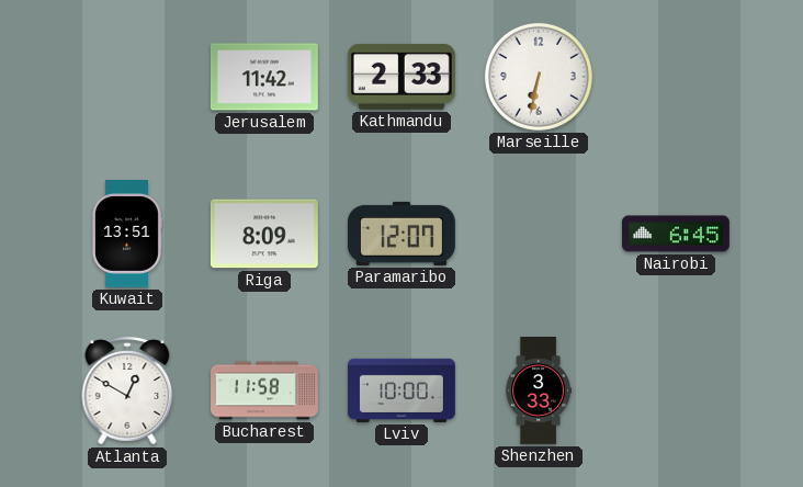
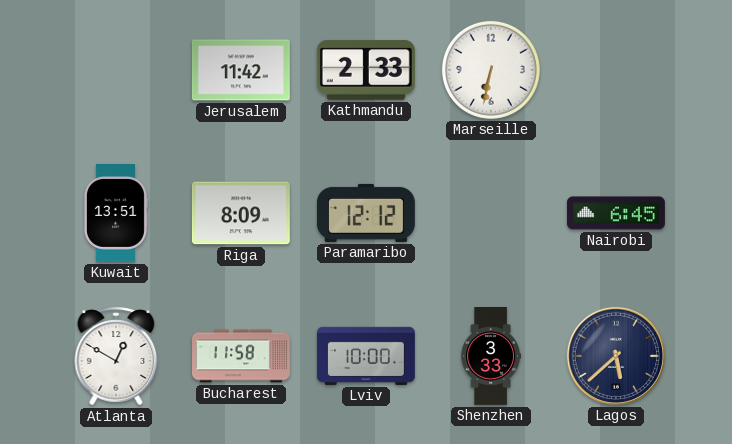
Paramaribo: 12:07 -> 12:12 (366, 213)
Lagos: none -> 5:38 (616, 356)
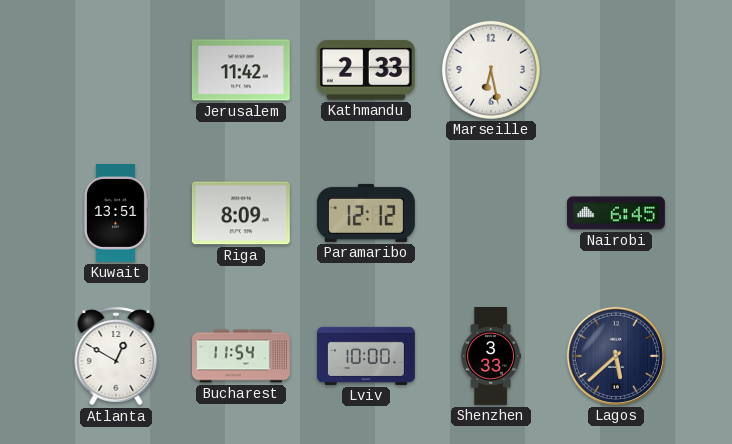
Marseille: 6:32 -> 6:28 (491, 70)
Bucharest: 11:58 -> 11:54 (242, 356)
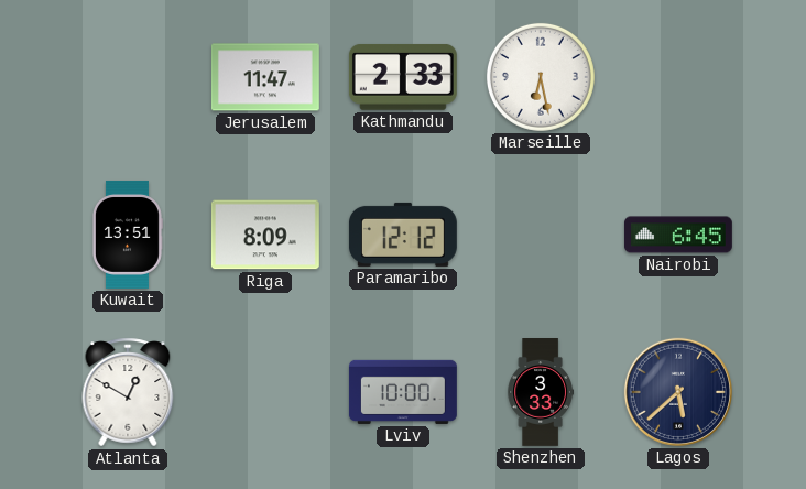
Jerusalem: 11:42 -> 11:47 (265, 77)
Bucharest: 11:54 -> none (242, 356)
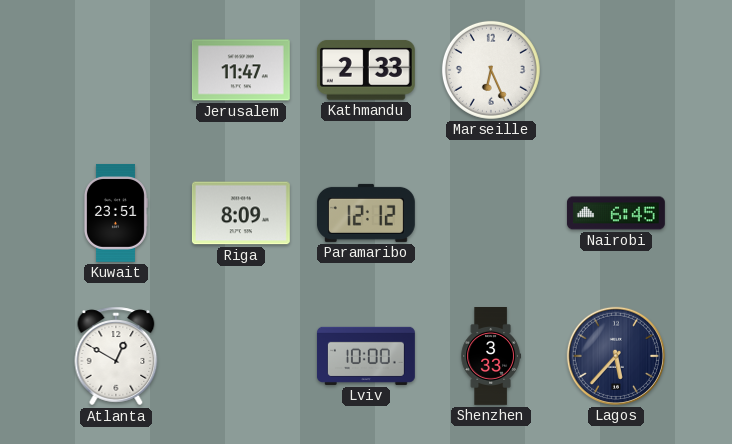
Marseille: 6:28 -> 6:26 (491, 70)
Kuwait: 13:51 -> 23:51 (115, 213)
Lagos: 5:38 -> 5:37 (616, 356)
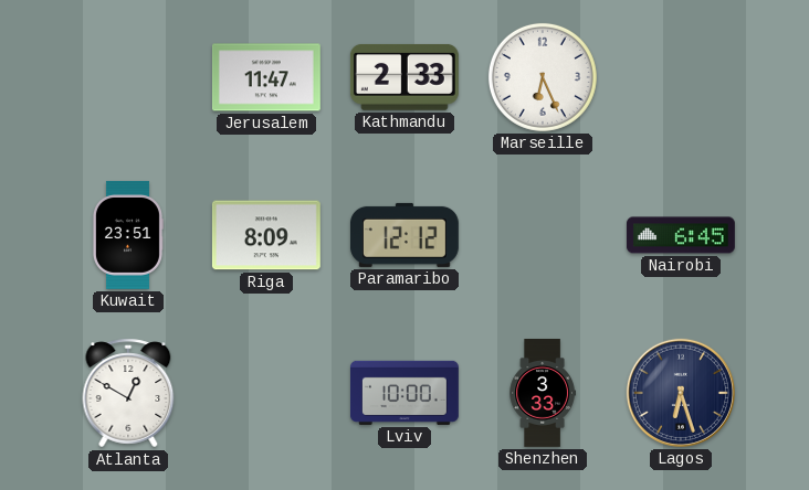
Lagos: 5:37 -> 6:27 (681, 393)
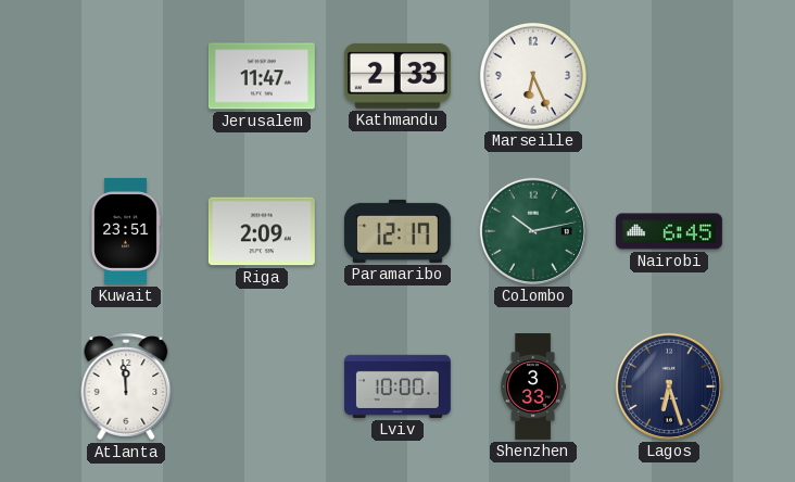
Riga: 8:09 -> 2:09 (262, 231)
Paramaribo: 12:12 -> 12:17 (397, 231)
Colombo: none -> 10:13 (533, 231)
Atlanta: 12:50 -> 11:59 (126, 386)
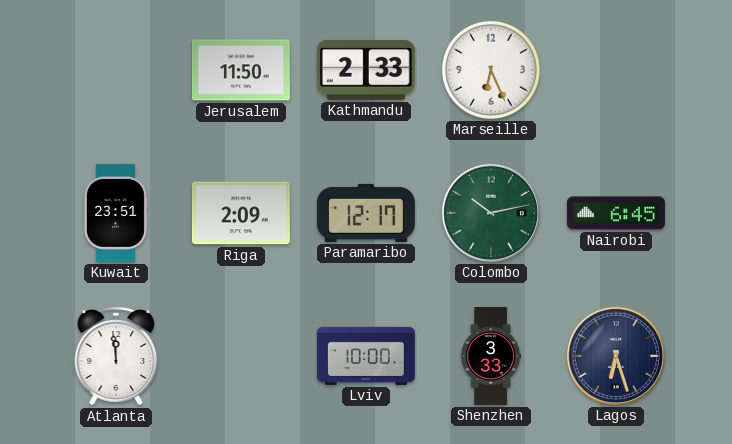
Jerusalem: 11:47 -> 11:50 (241, 70)
